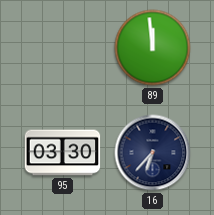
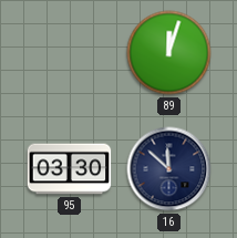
89: 11:59 -> 12:03 (169, 53)
16: 6:37 -> 11:52 (169, 169)
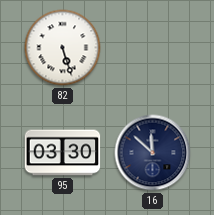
82: none -> 5:27 (63, 48)
89: 12:03 -> none (169, 53)
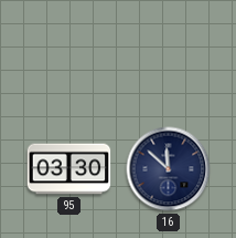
82: 5:27 -> none (63, 48)
